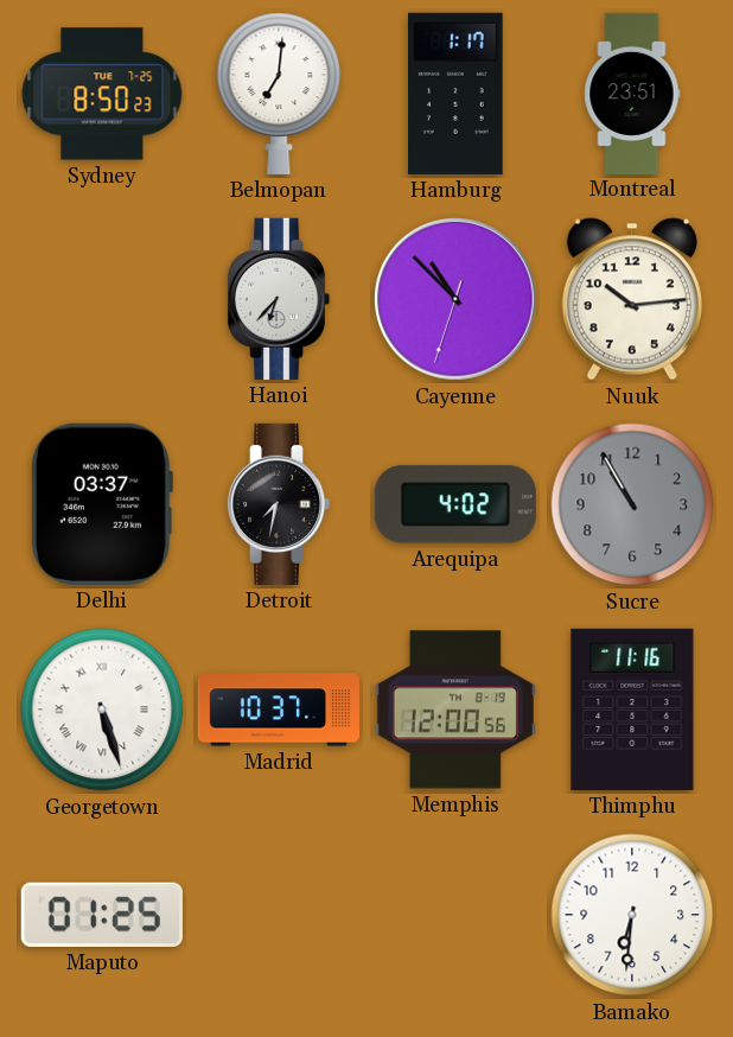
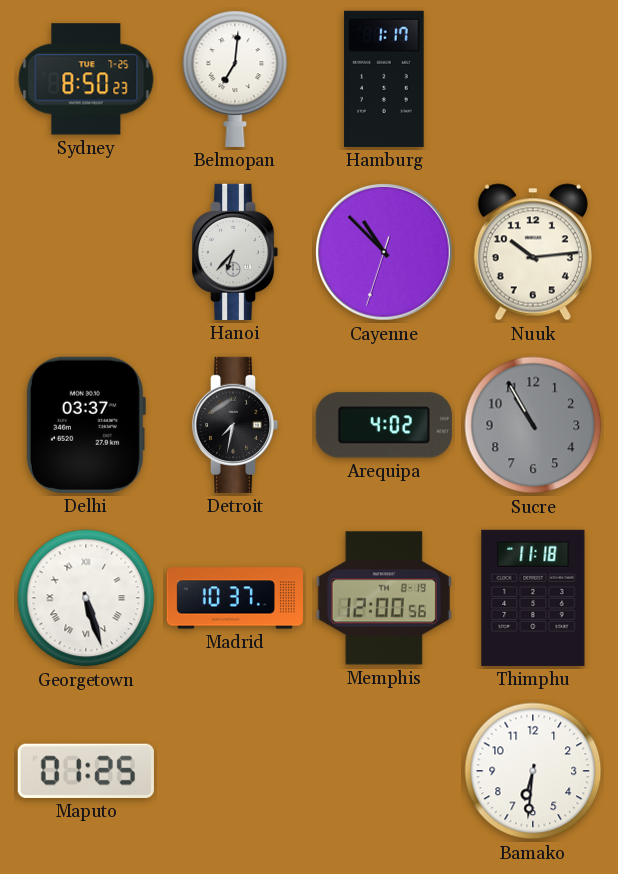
Montreal: 23:51 -> none (632, 93)
Thimphu: 11:16 -> 11:18 (533, 598)
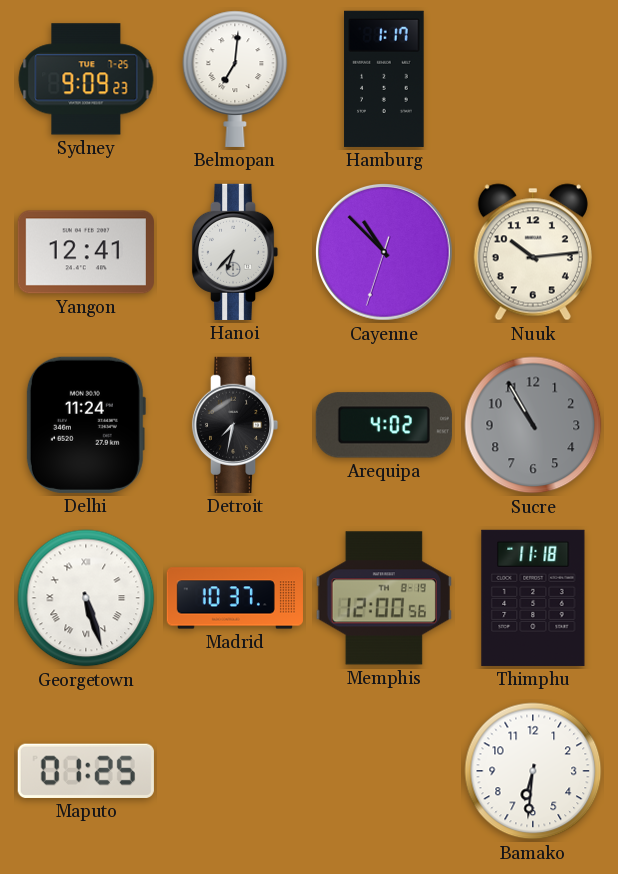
Sydney: 8:50 -> 9:09 (86, 79)
Yangon: none -> 12:41 (86, 252)
Delhi: 03:37 -> 11:24 (85, 425)
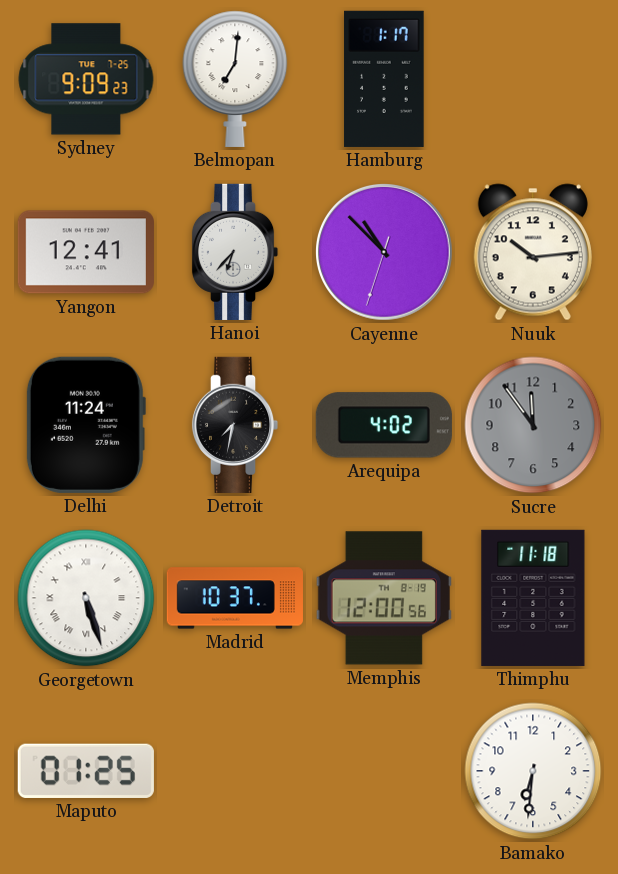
Sucre: 10:55 -> 11:54 (533, 425)
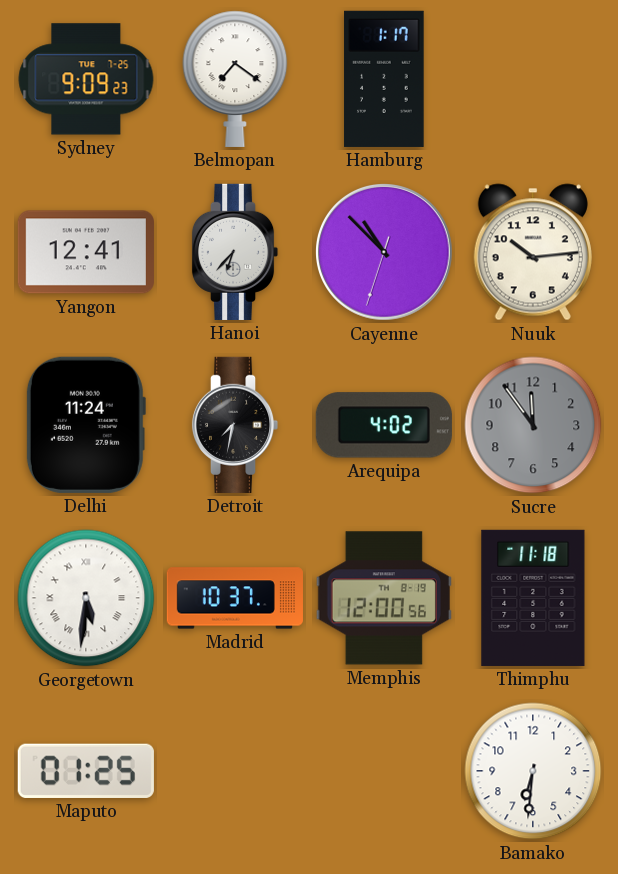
Belmopan: 7:01 -> 7:21 (235, 79)
Georgetown: 5:27 -> 5:31 (86, 598)
